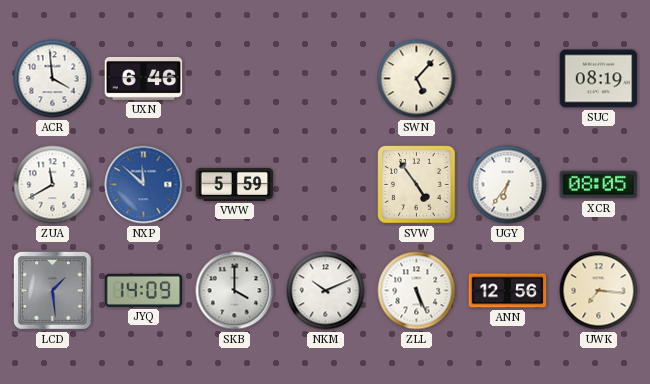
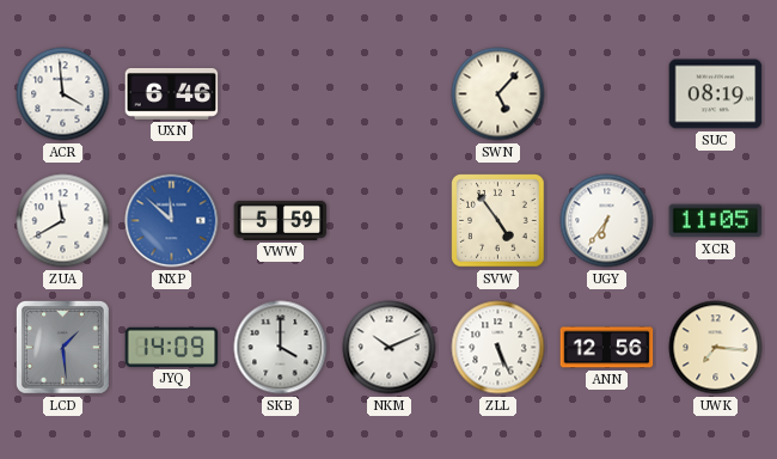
XCR: 08:05 -> 11:05 (716, 221)
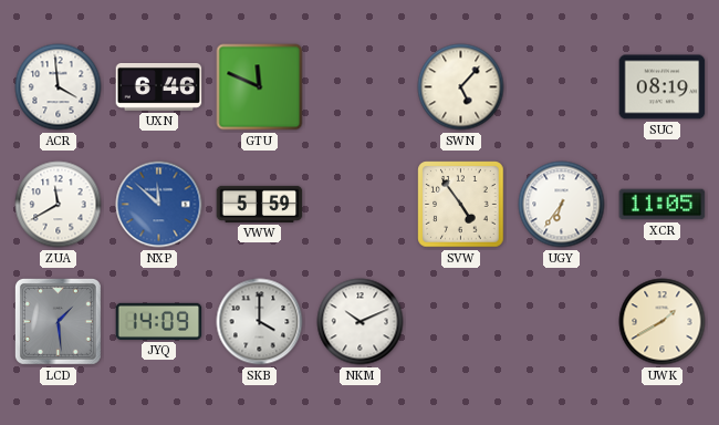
GTU: none -> 11:49 (260, 87)
ZLL: 5:26 -> none (498, 348)
ANN: 12:56 -> none (607, 348)
UWK: 7:16 -> 1:40 (663, 322)
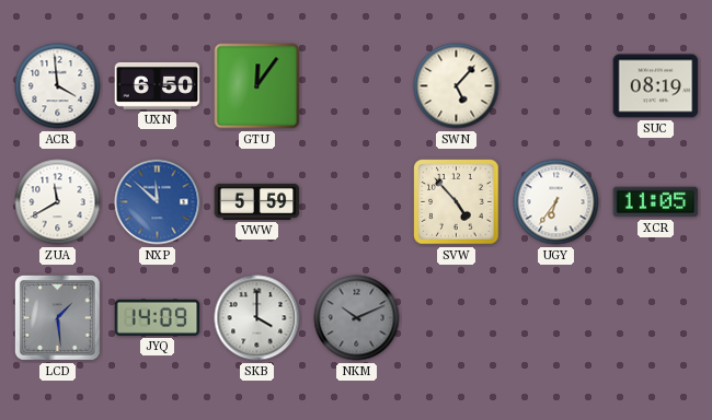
UXN: 6:46 -> 6:50 (158, 85)
GTU: 11:49 -> 12:06 (257, 86)
SVW: 4:54 -> 4:53 (457, 202)
NKM dial: white -> grey (357, 318)
UWK: 1:40 -> none (663, 322)
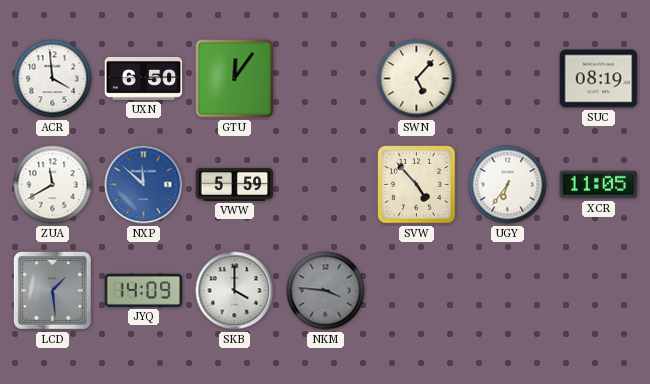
NKM: 10:11 -> 3:46 (326, 291)
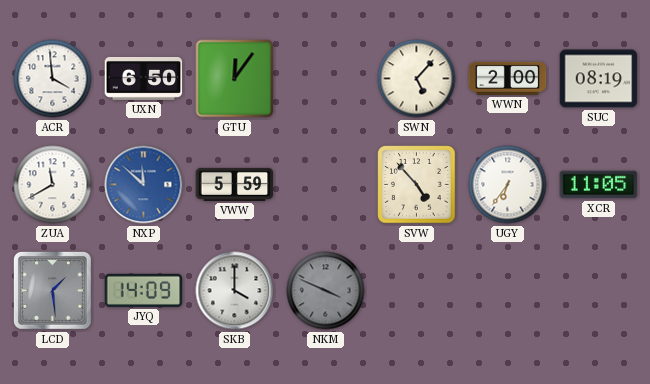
WWN: none -> 2:00 (508, 78)
NKM: 3:46 -> 3:49 (326, 291)
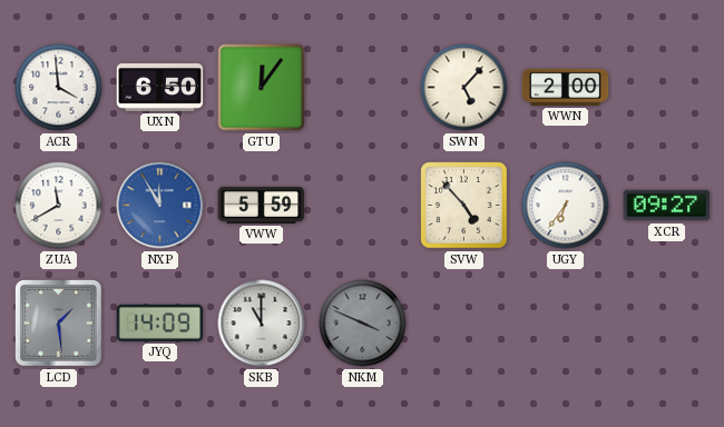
SUC: 08:19 -> none (599, 79)
NXP: 11:52 -> 11:55 (160, 206)
XCR: 11:05 -> 09:27 (667, 206)
SKB: 4:00 -> 11:00 (262, 324)
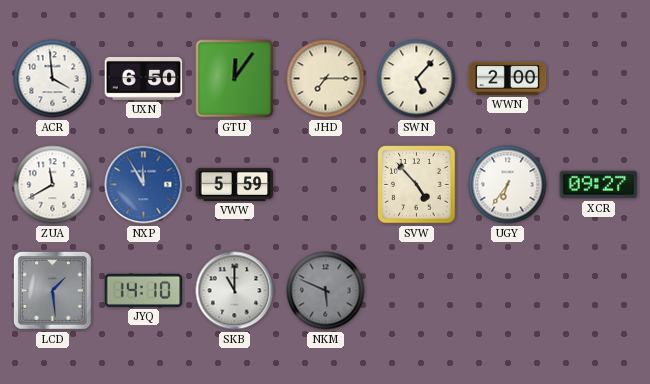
JHD: none -> 7:15 (326, 79)
JYQ: 14:09 -> 14:10 (144, 290)
NKM: 3:49 -> 5:49 (326, 291)
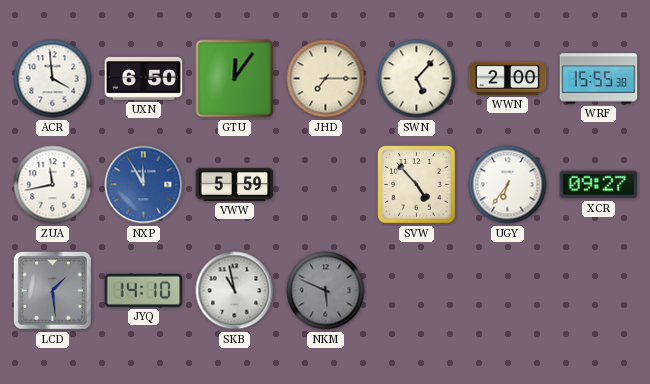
WRF: none -> 15:55 (599, 79)
ZUA: 11:40 -> 11:43 (53, 185)
SKB: 11:00 -> 10:58 (235, 291)
